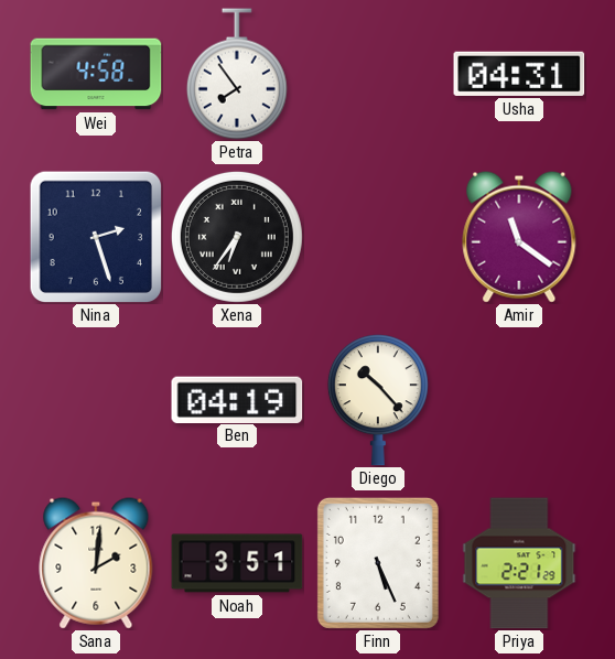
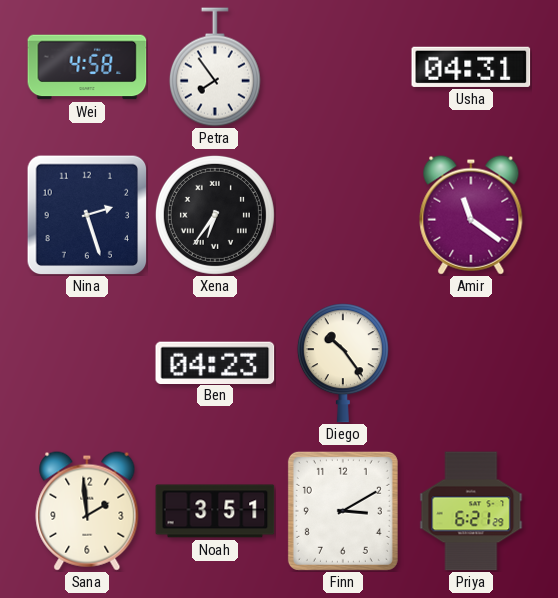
Ben: 04:19 -> 04:23 (215, 362)
Diego: 10:23 -> 10:24 (343, 363)
Sana: 2:01 -> 1:59 (87, 511)
Finn: 5:26 -> 3:10 (343, 511)
Priya: 2:21 -> 6:21 (471, 511)
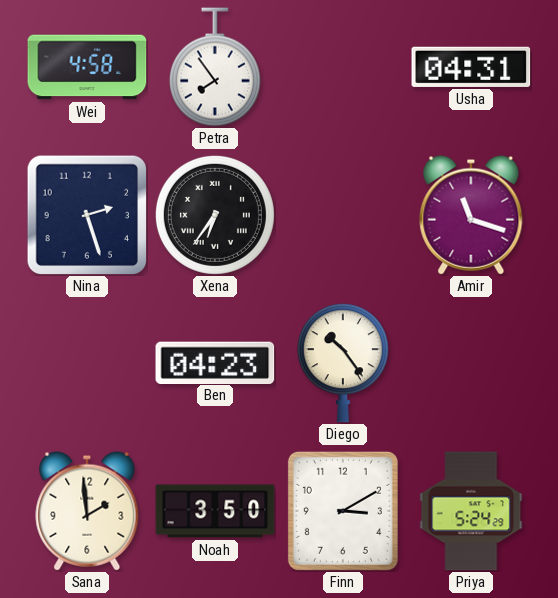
Amir: 11:21 -> 11:18 (471, 215)
Noah: 3:51 -> 3:50 (215, 511)
Priya: 6:21 -> 5:24 (471, 511)
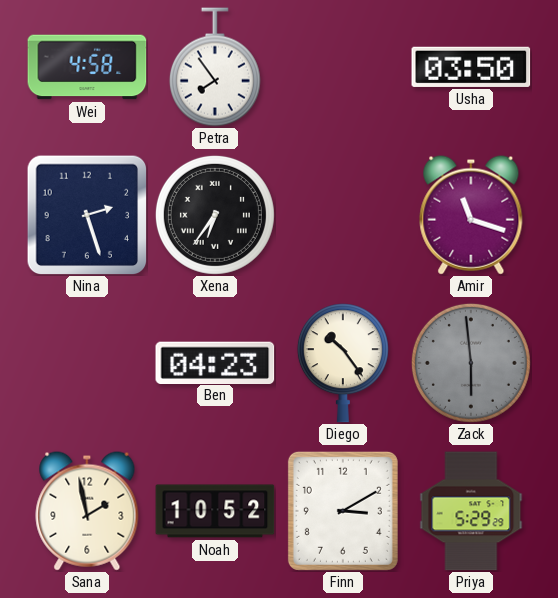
Usha: 04:31 -> 03:50 (471, 67)
Zack: none -> 5:59 (471, 363)
Sana: 1:59 -> 1:58 (87, 511)
Noah: 3:50 -> 10:52 (215, 511)
Priya: 5:24 -> 5:29 (471, 511)
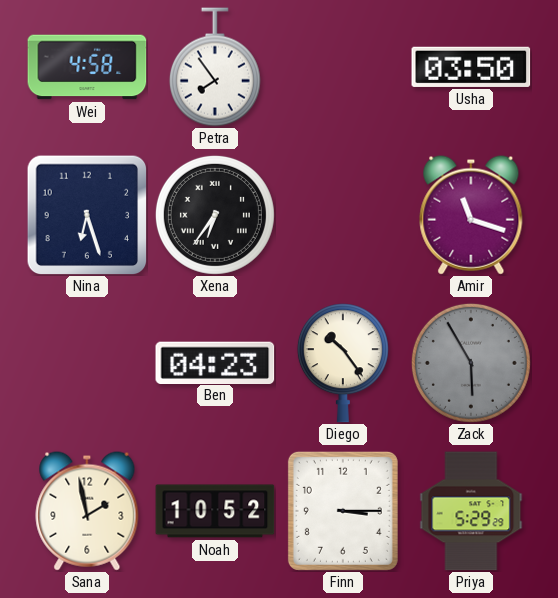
Nina: 2:27 -> 6:27 (87, 215)
Zack: 5:59 -> 5:55 (471, 363)
Finn: 3:10 -> 3:15 (343, 511)
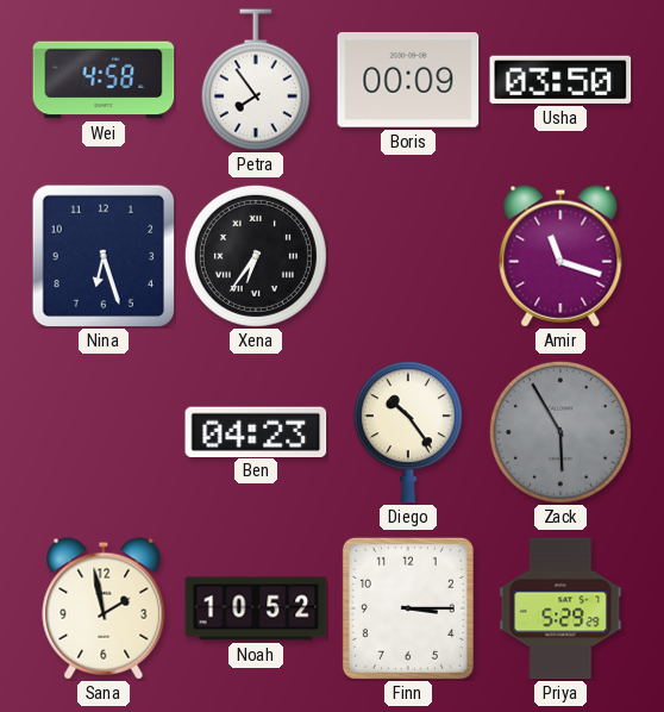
Boris: none -> 00:09 (408, 81)
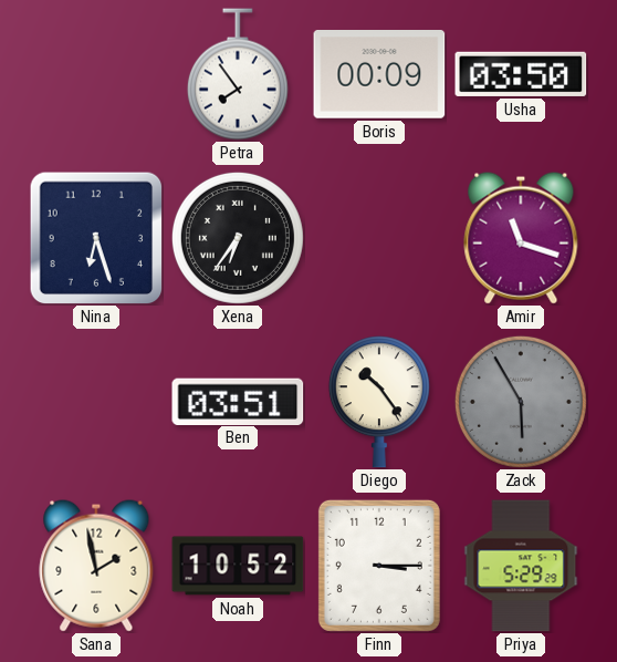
Wei: 4:58 -> none (104, 80)
Ben: 04:23 -> 03:51 (238, 401)
